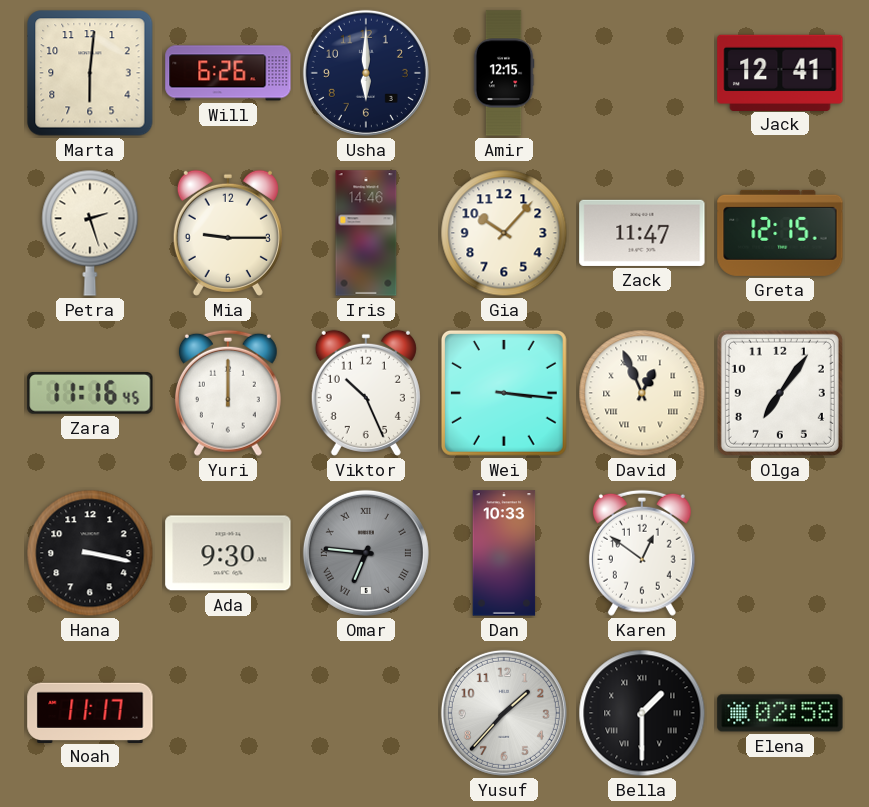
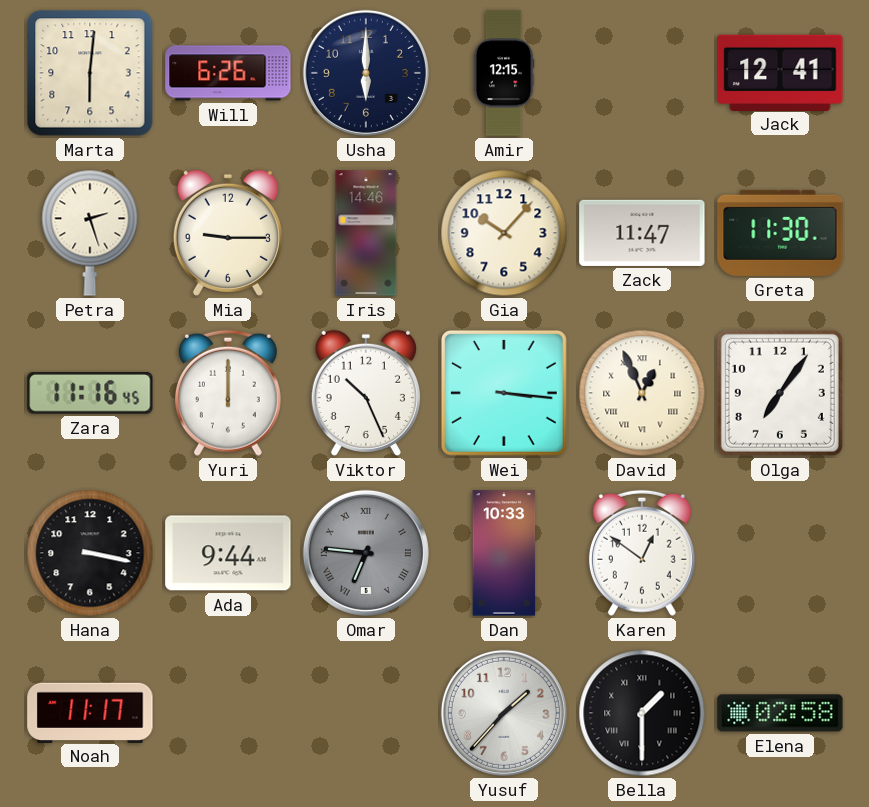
Greta: 12:15 -> 11:30 (780, 233)
Ada: 9:30 -> 9:44 (228, 553)
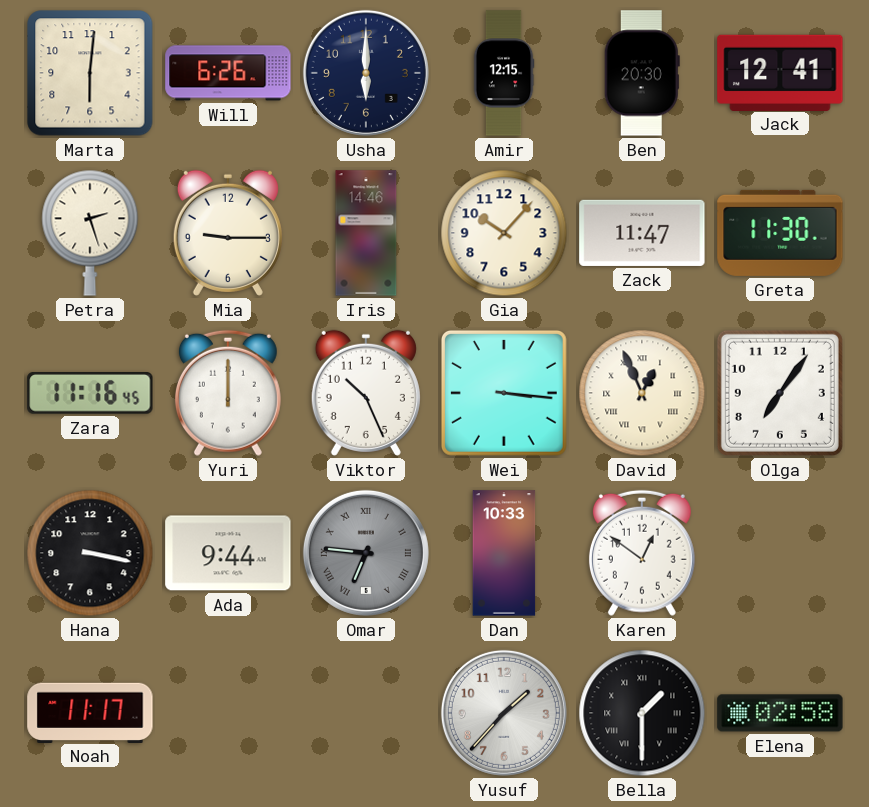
Ben: none -> 20:30 (642, 73)
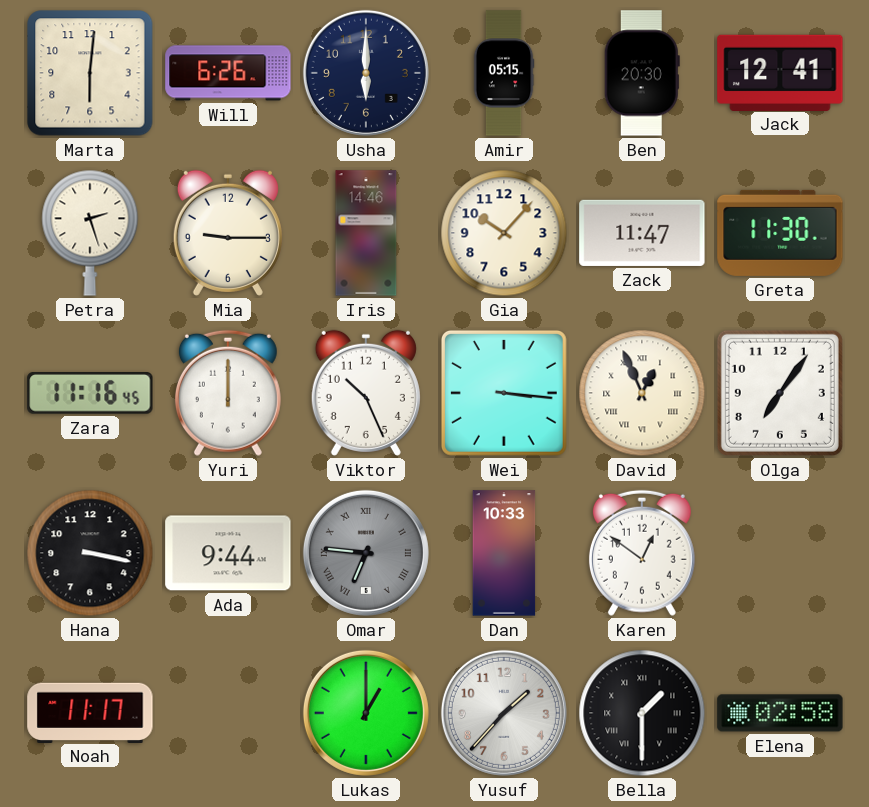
Amir: 12:15 -> 05:15 (504, 73)
Lukas: none -> 1:00 (366, 713)
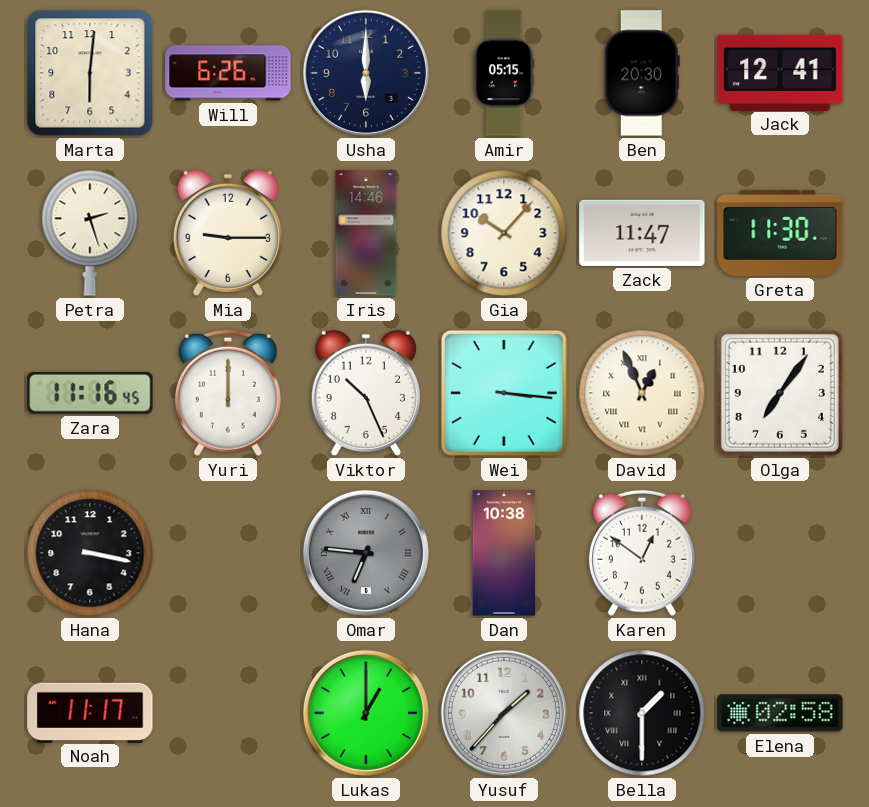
Ada: 9:44 -> none (228, 553)
Dan: 10:33 -> 10:38 (504, 553)
